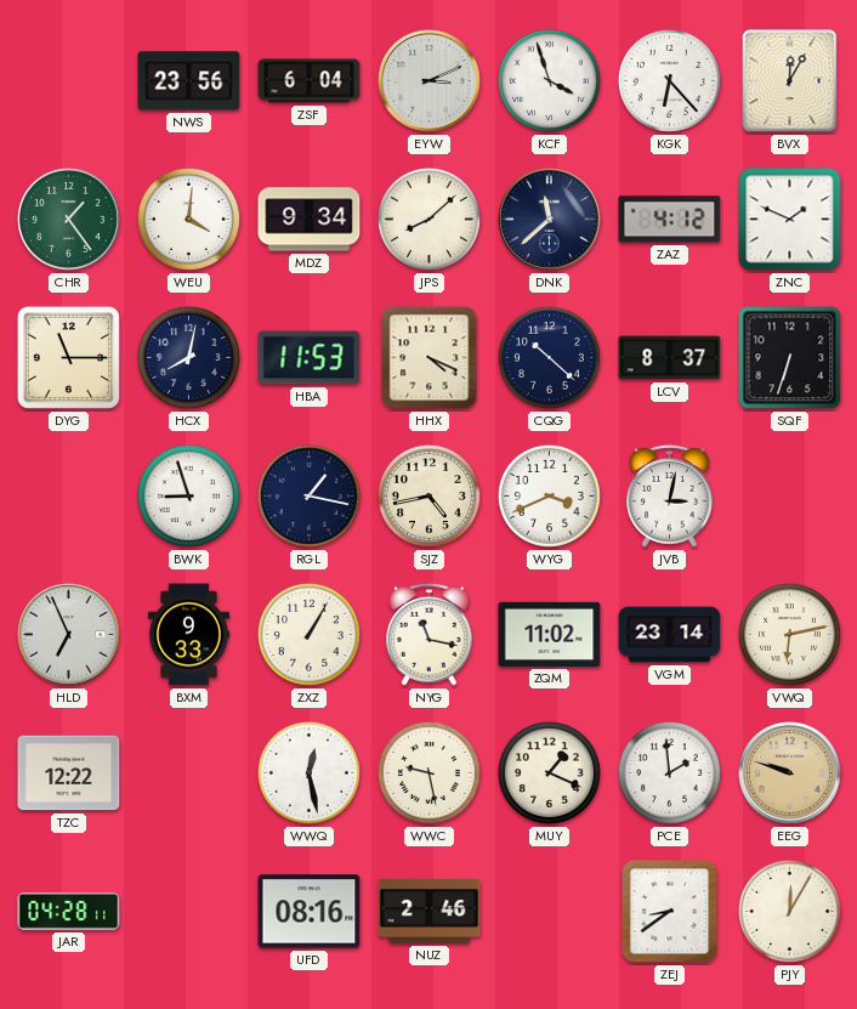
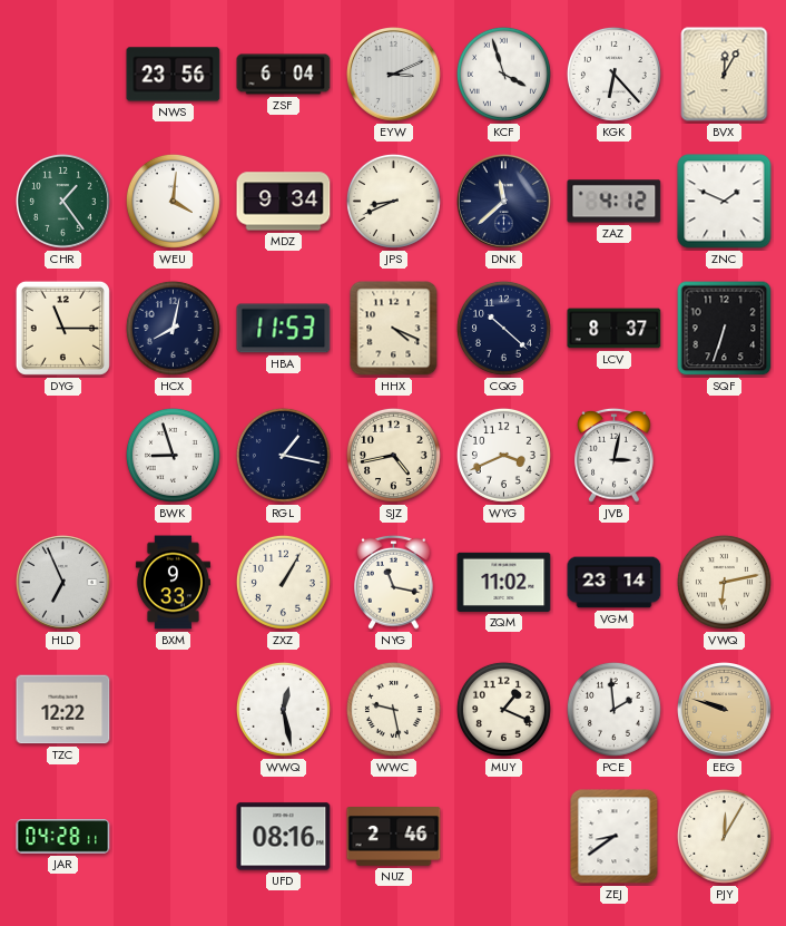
JPS: 8:08 -> 8:41 (393, 201)
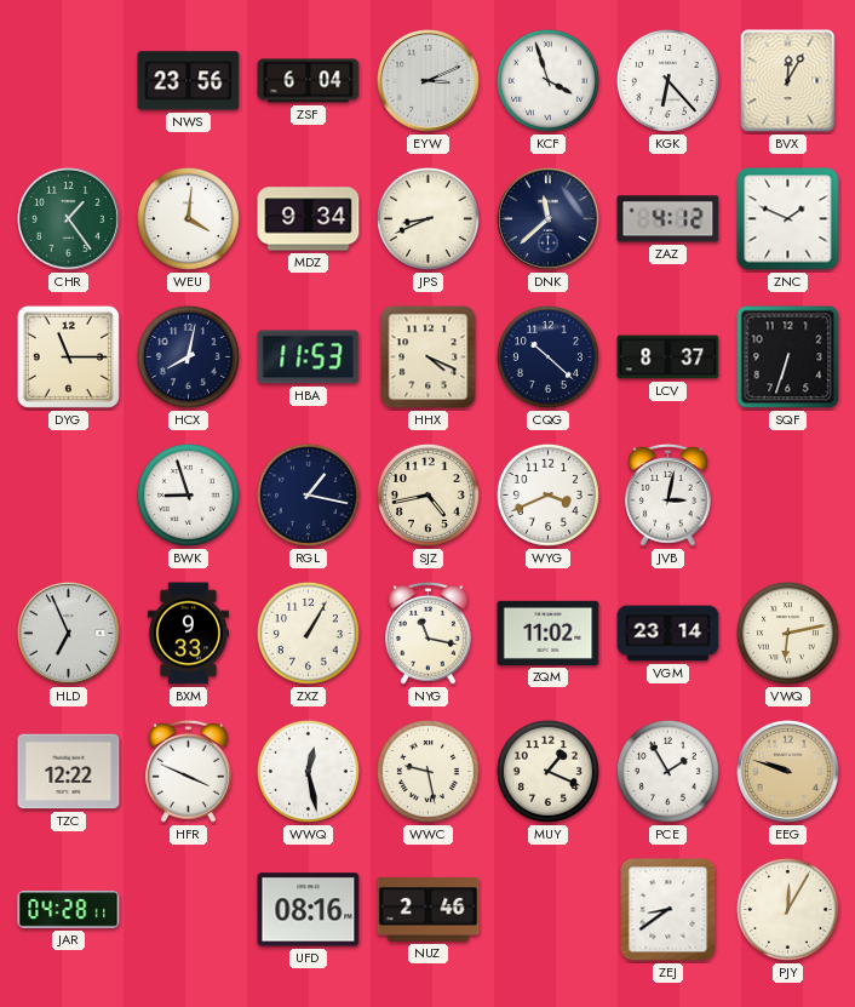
HFR: none -> 3:49 (189, 771)
PCE: 1:59 -> 1:55 (667, 771)
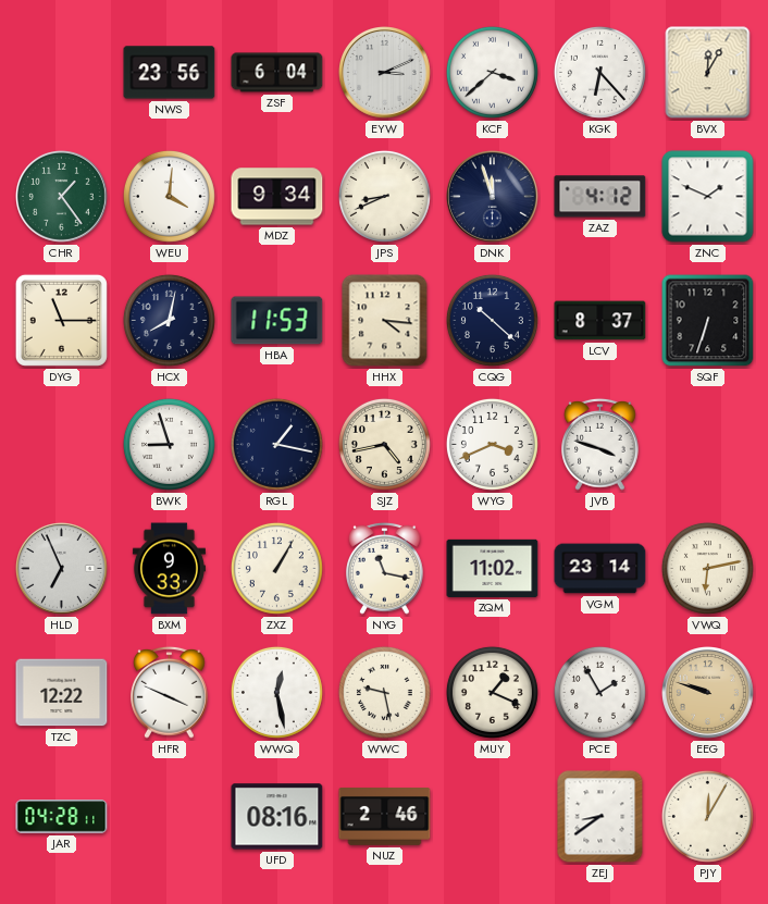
KCF: 3:57 -> 3:38 (492, 72)
DNK: 11:38 -> 11:57 (493, 197)
HHX: 4:19 -> 4:16 (385, 321)
JVB: 3:02 -> 3:48 (600, 444)
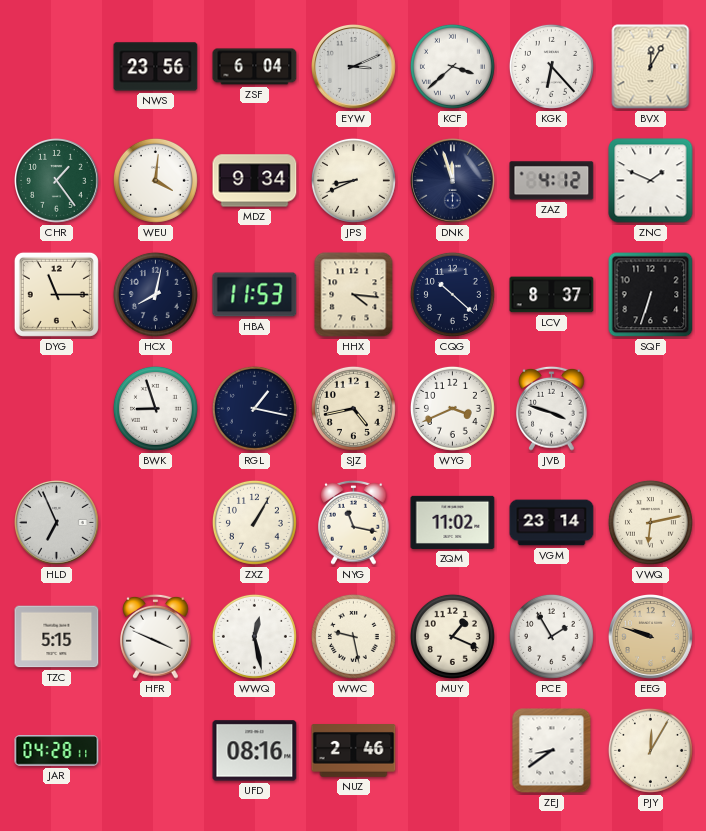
BXM: 9:33 -> none (169, 569)
TZC: 12:22 -> 5:15 (57, 637)
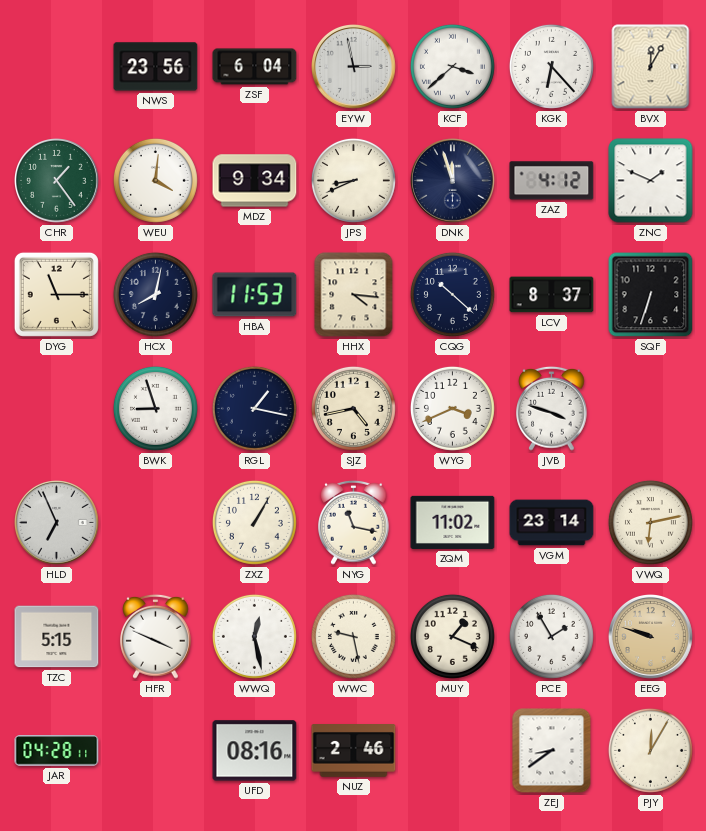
EYW: 3:11 -> 2:58 (354, 67)
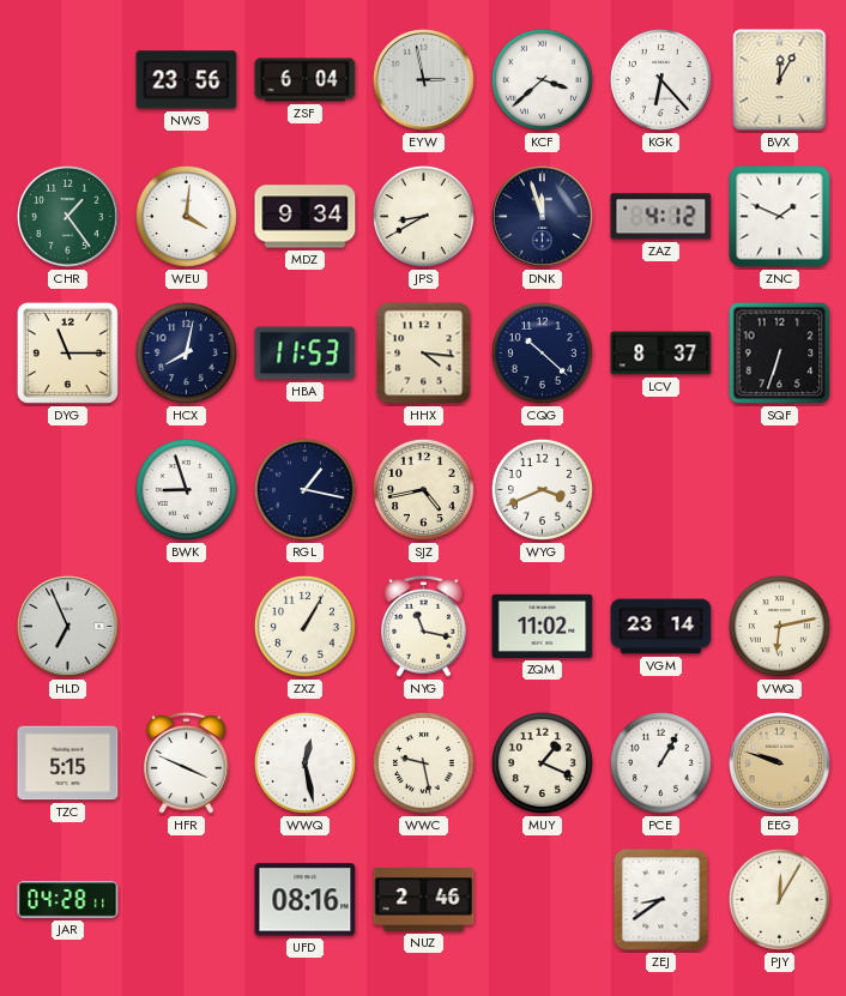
JPS: 8:41 -> 8:40 (423, 216)
JVB: 3:48 -> none (552, 408)
PCE: 1:55 -> 1:05 (660, 762)
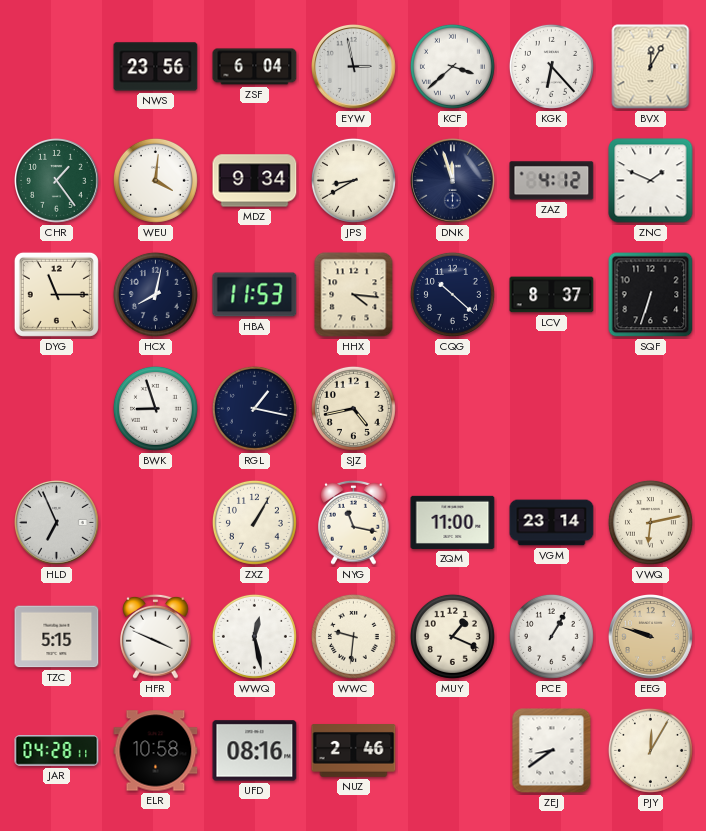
WYG: 3:41 -> none (542, 489)
ZQM: 11:02 -> 11:00 (453, 522)
WWC: 9:28 -> 9:31 (353, 636)
ELR: none -> 10:58 (156, 751)
